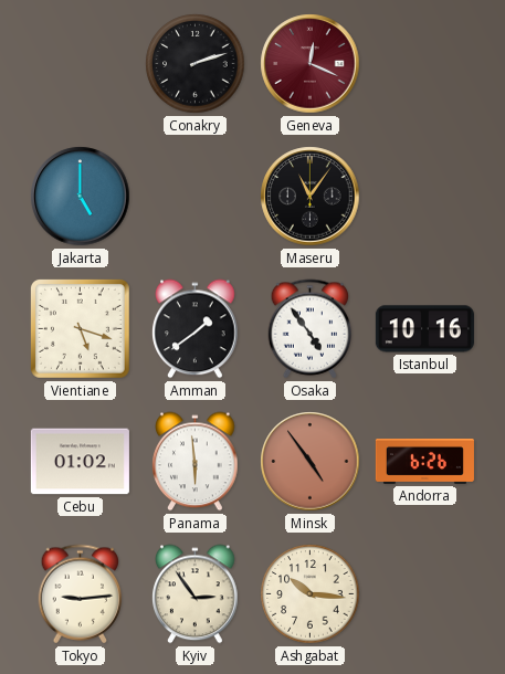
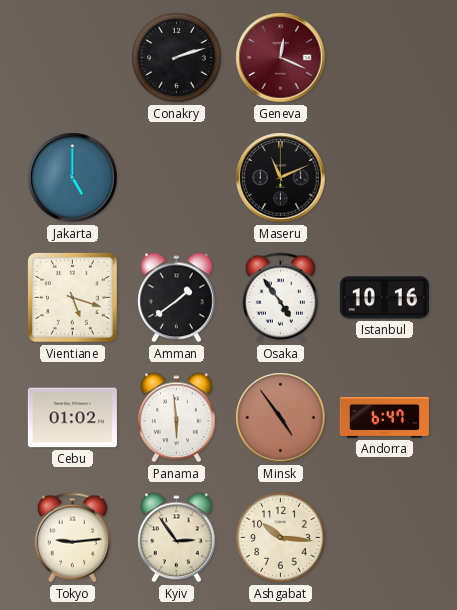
Maseru: 11:06 -> 11:11 (281, 178)
Andorra: 6:26 -> 6:47 (384, 417)
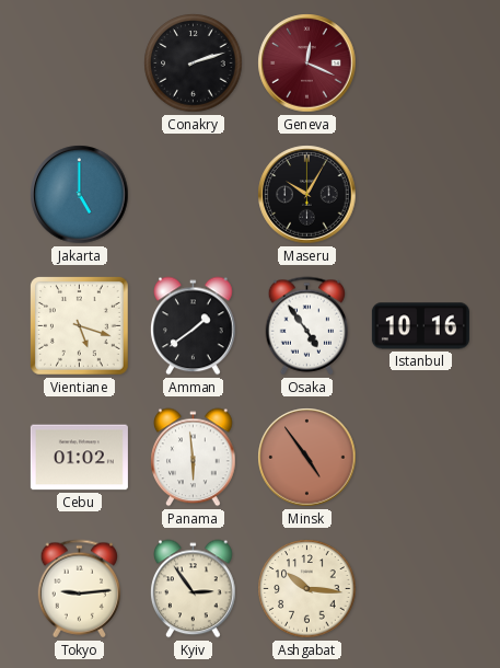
Maseru: 11:11 -> 10:05 (307, 195)
Andorra: 6:47 -> none (384, 417)
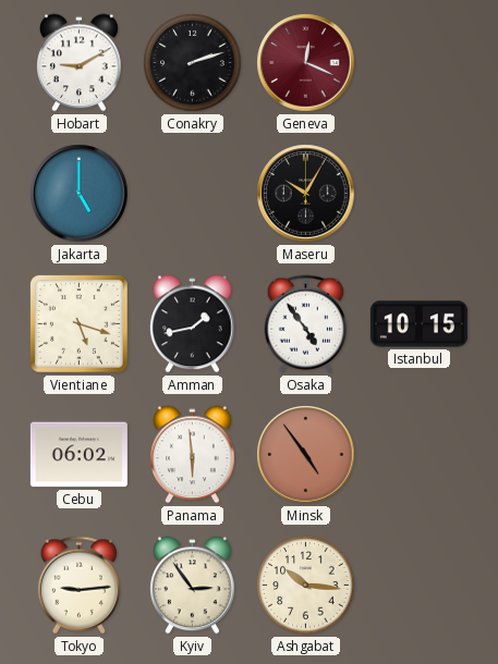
Hobart: none -> 9:10 (80, 63)
Amman: 1:39 -> 1:43 (193, 324)
Istanbul: 10:16 -> 10:15 (418, 324)
Cebu: 01:02 -> 06:02 (78, 455)
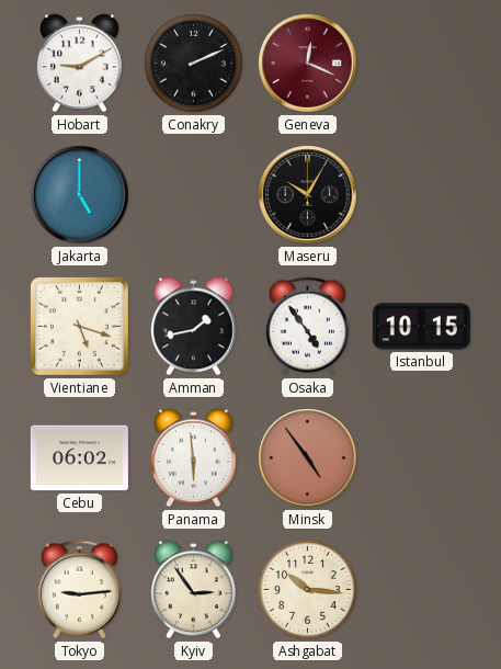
Conakry: 2:12 -> 2:11 (194, 64)
